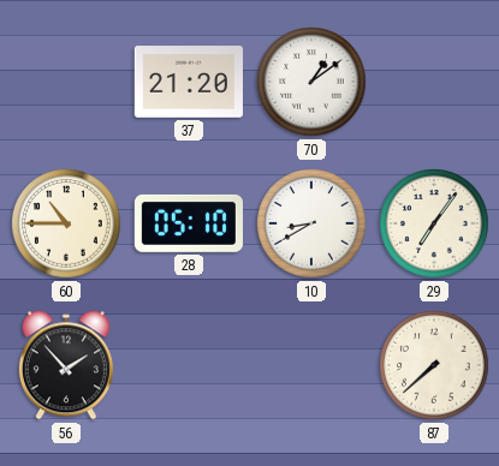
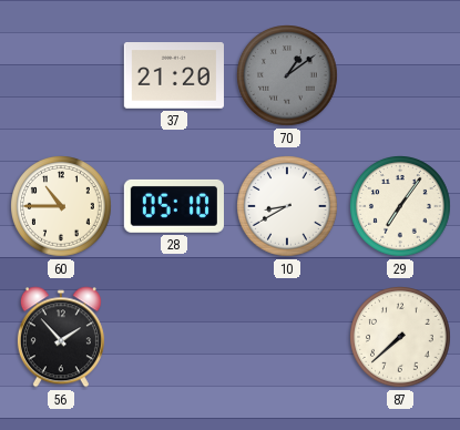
70 dial: white -> grey (288, 76)
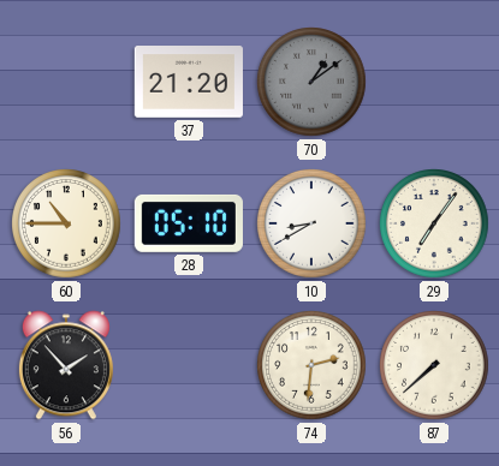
74: none -> 2:31 (313, 366)
